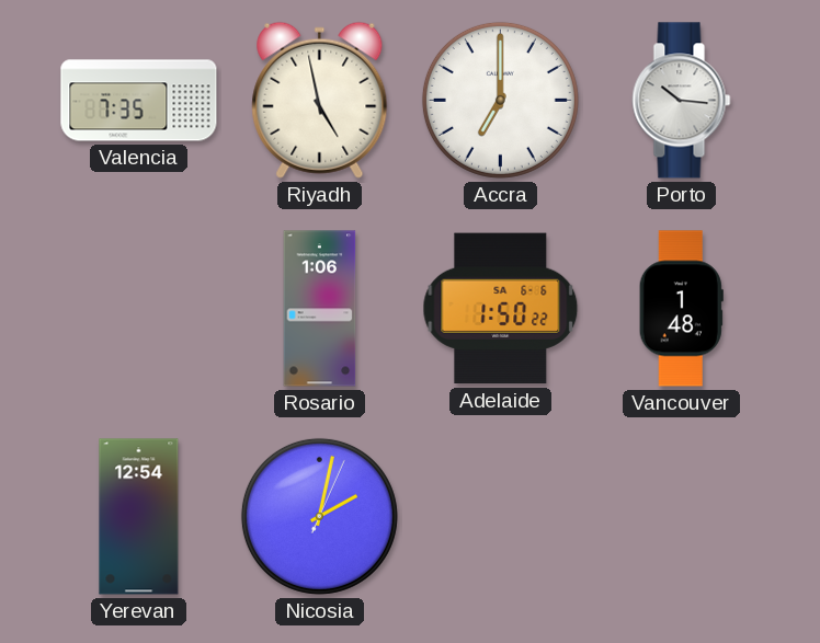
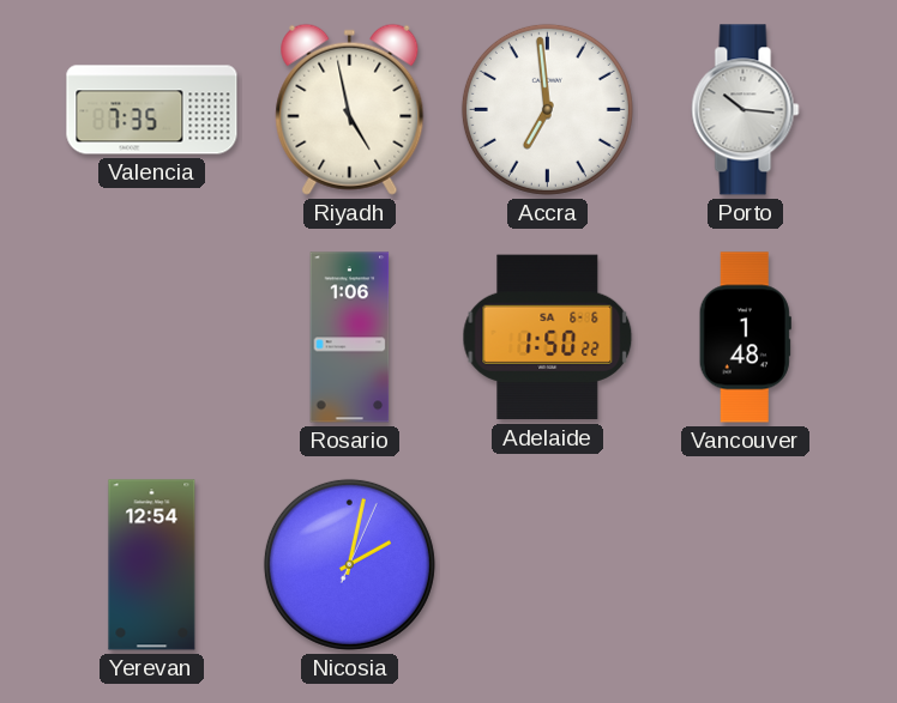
Accra: 7:00 -> 6:59 (547, 109)
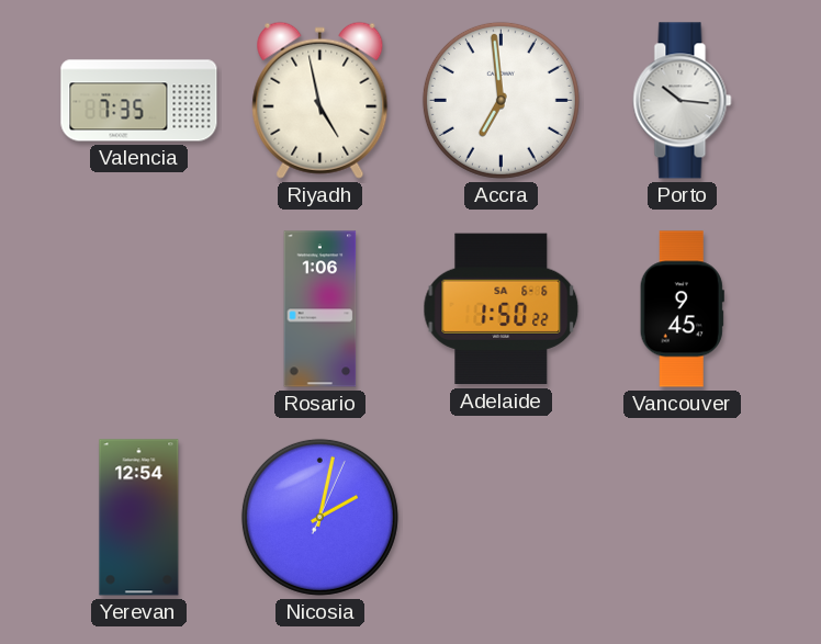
Vancouver: 1:48 -> 9:45 (682, 309)
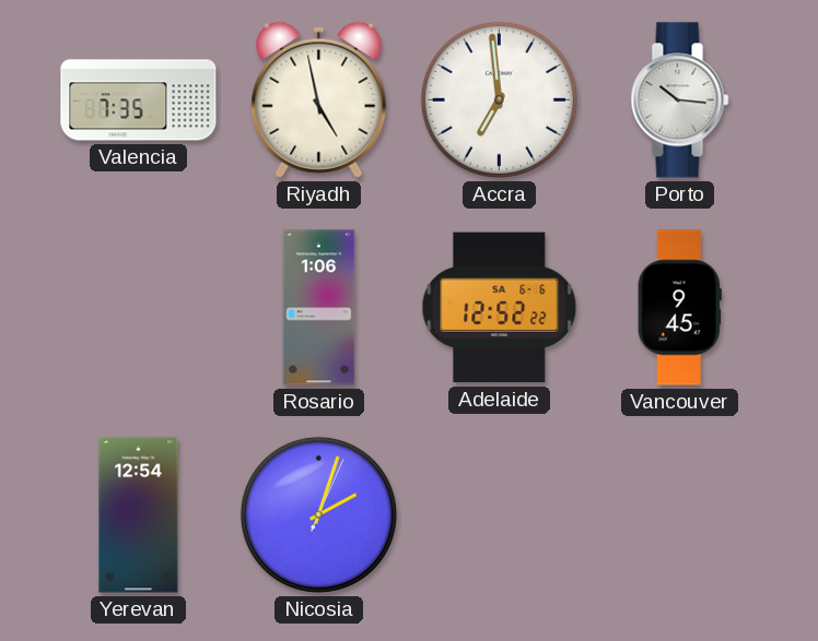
Adelaide: 1:50 -> 12:52 (500, 308)
Nicosia: 2:02 -> 2:03 (318, 514)
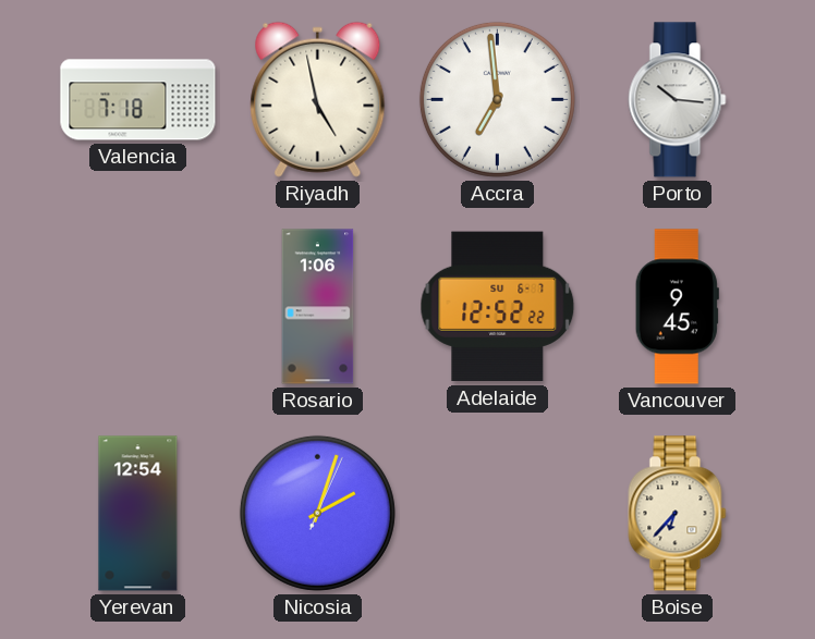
Valencia: 7:35 -> 7:18 (138, 100)
Adelaide date: SA 6-6 -> SU 6-7 (498, 307)
Boise: none -> 6:37 (678, 514)
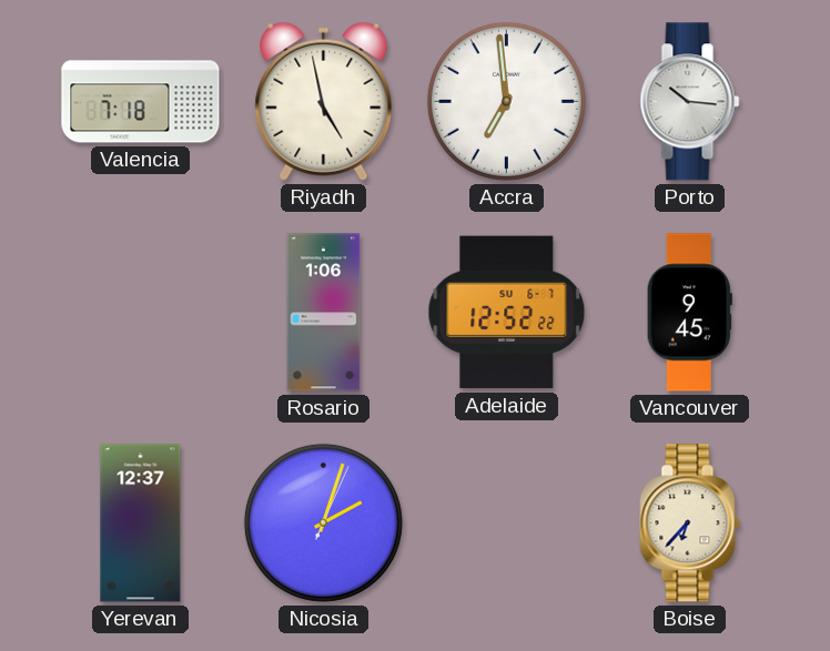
Yerevan: 12:54 -> 12:37 (141, 523)
